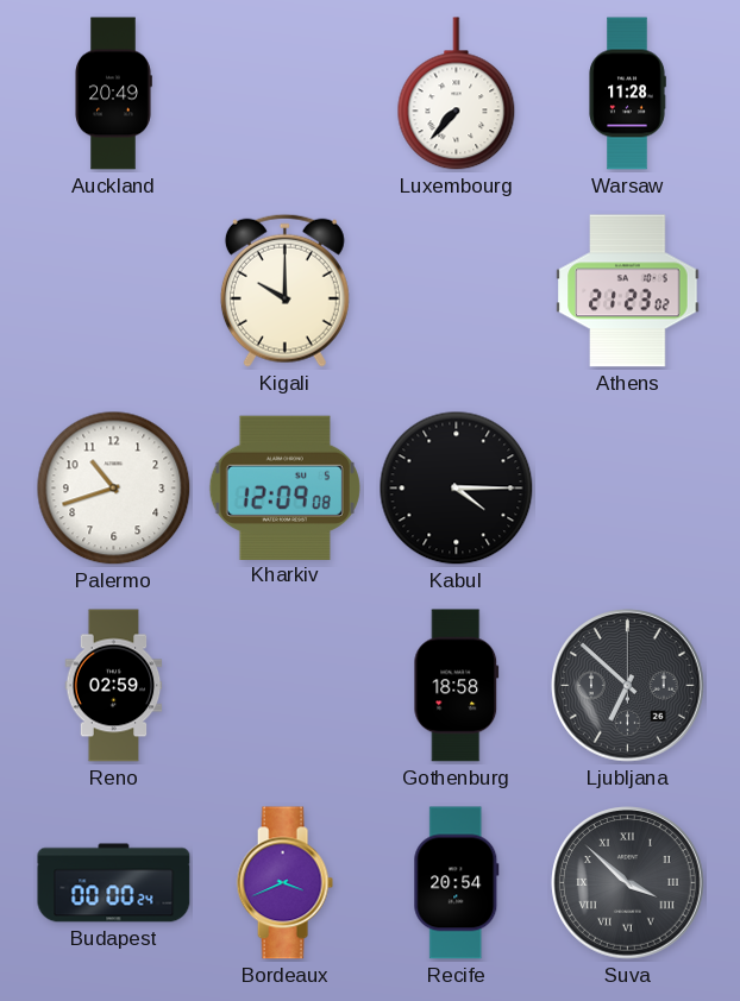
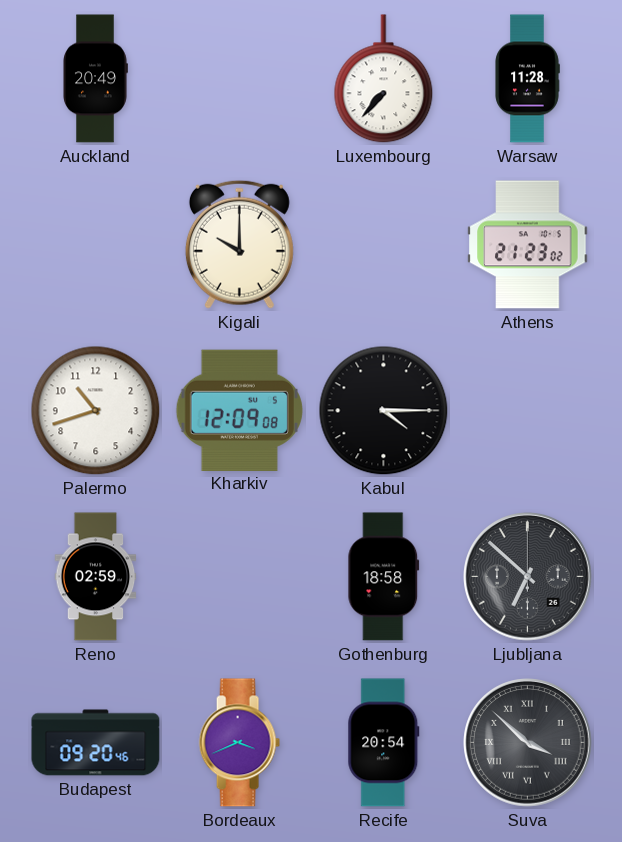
Budapest: 00:00 -> 09:20 (96, 743)
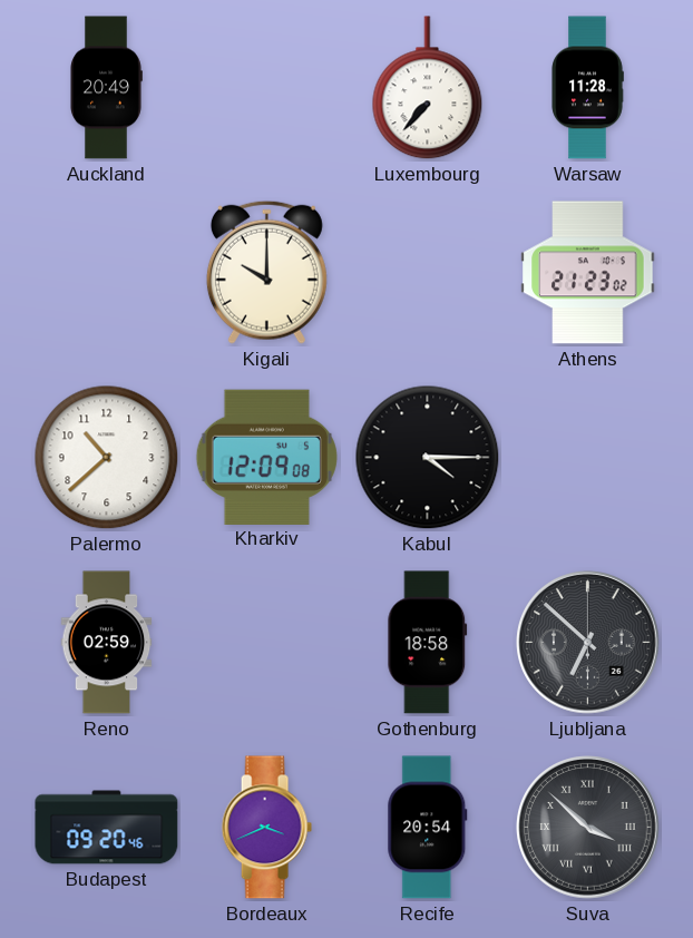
Palermo: 10:42 -> 10:38 (107, 458)
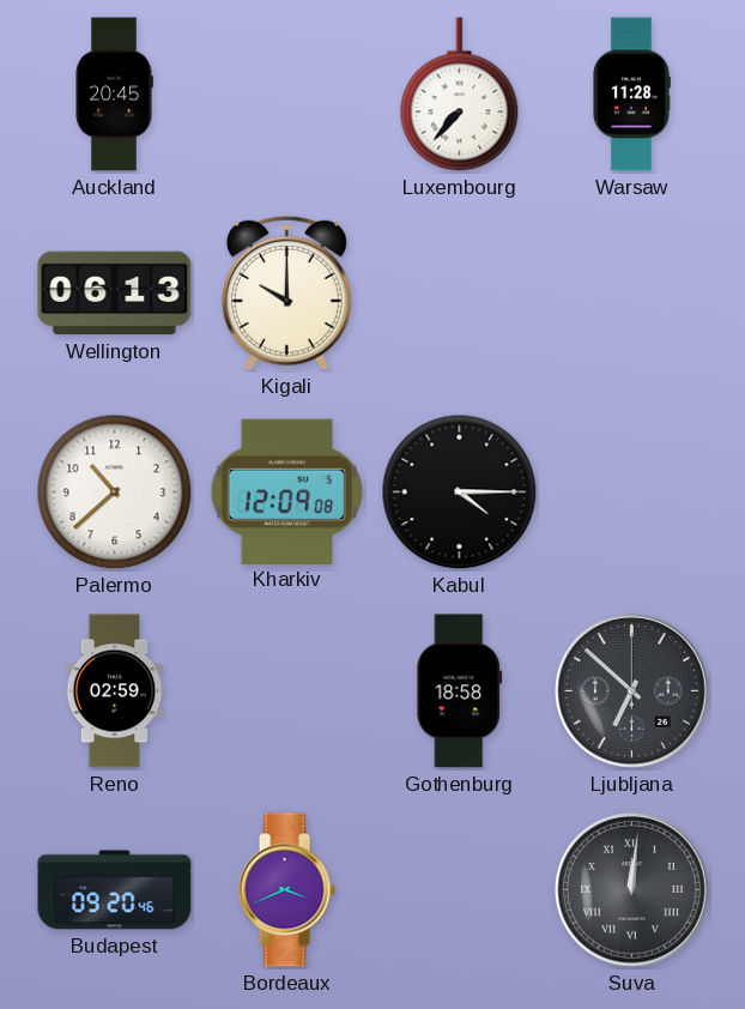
Auckland: 20:49 -> 20:45 (114, 95)
Wellington: none -> 06:13 (115, 294)
Athens: 21:23 -> none (588, 273)
Recife: 20:54 -> none (428, 828)
Suva: 3:52 -> 12:01 (632, 890)
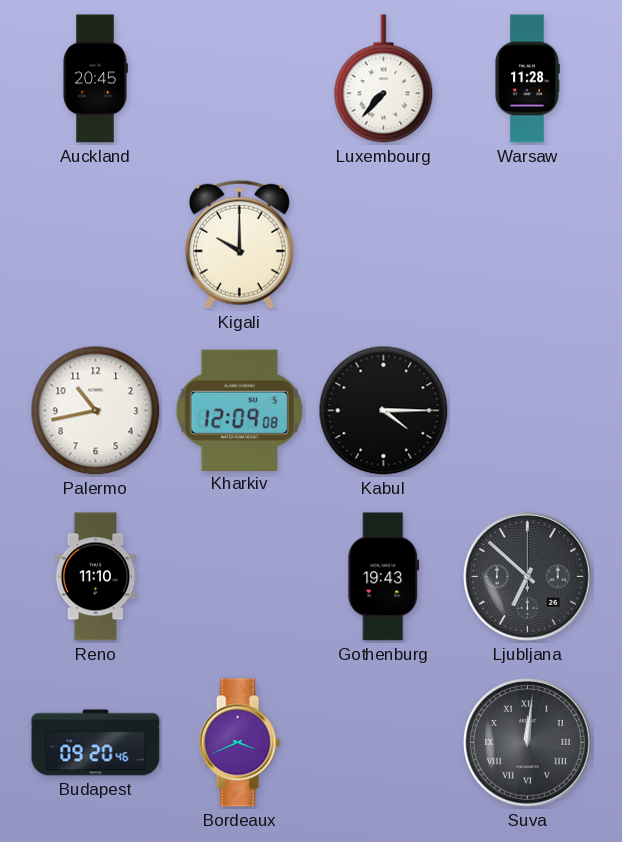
Wellington: 06:13 -> none (115, 294)
Palermo: 10:38 -> 10:43 (96, 411)
Reno: 02:59 -> 11:10 (96, 577)
Gothenburg: 18:58 -> 19:43 (384, 577)
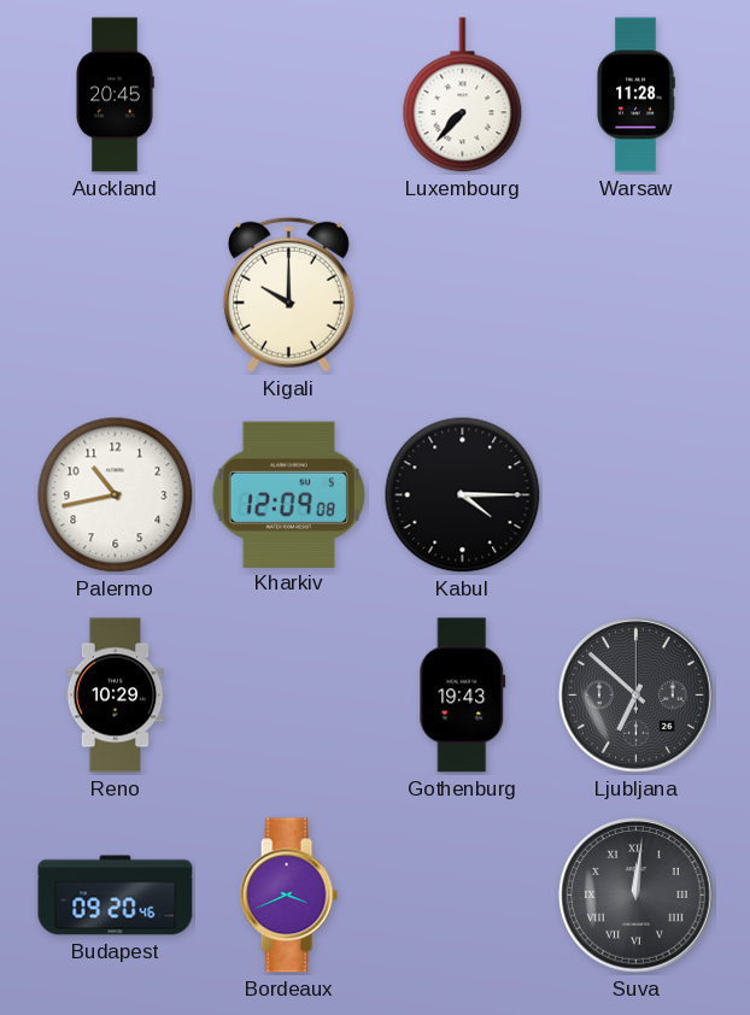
Reno: 11:10 -> 10:29 (116, 696)
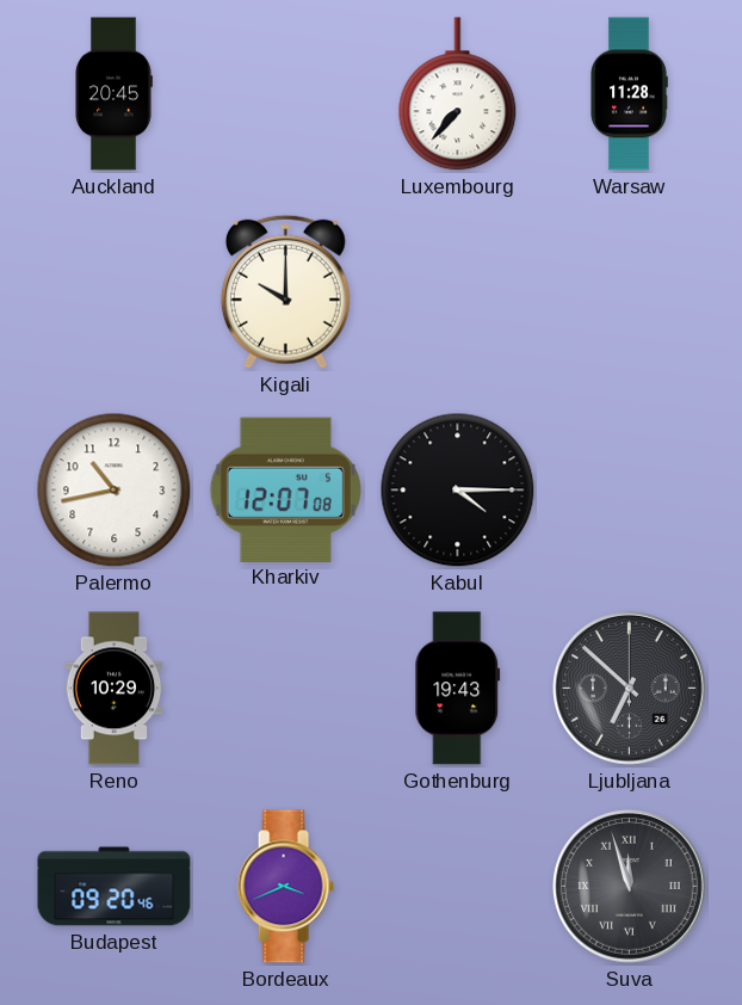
Kharkiv: 12:09 -> 12:07 (285, 489)
Suva: 12:01 -> 11:57 (630, 887)
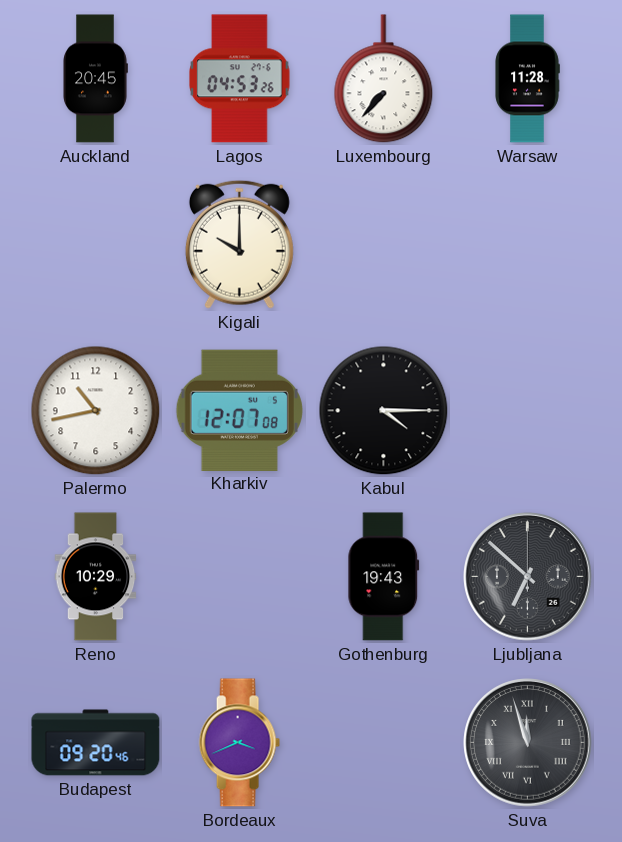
Lagos: none -> 04:53 (240, 79)
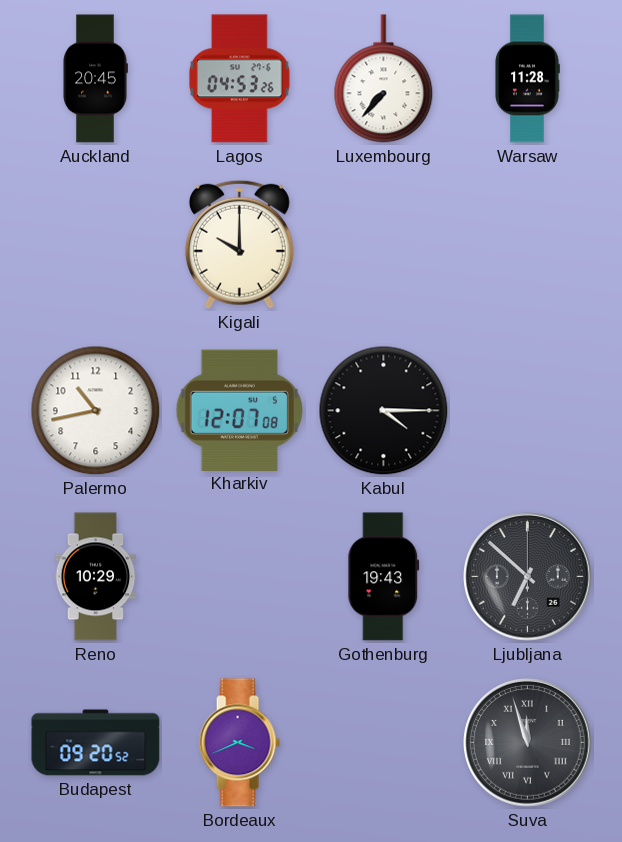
Budapest: 09:20:46 -> 09:20:52 (96, 743)
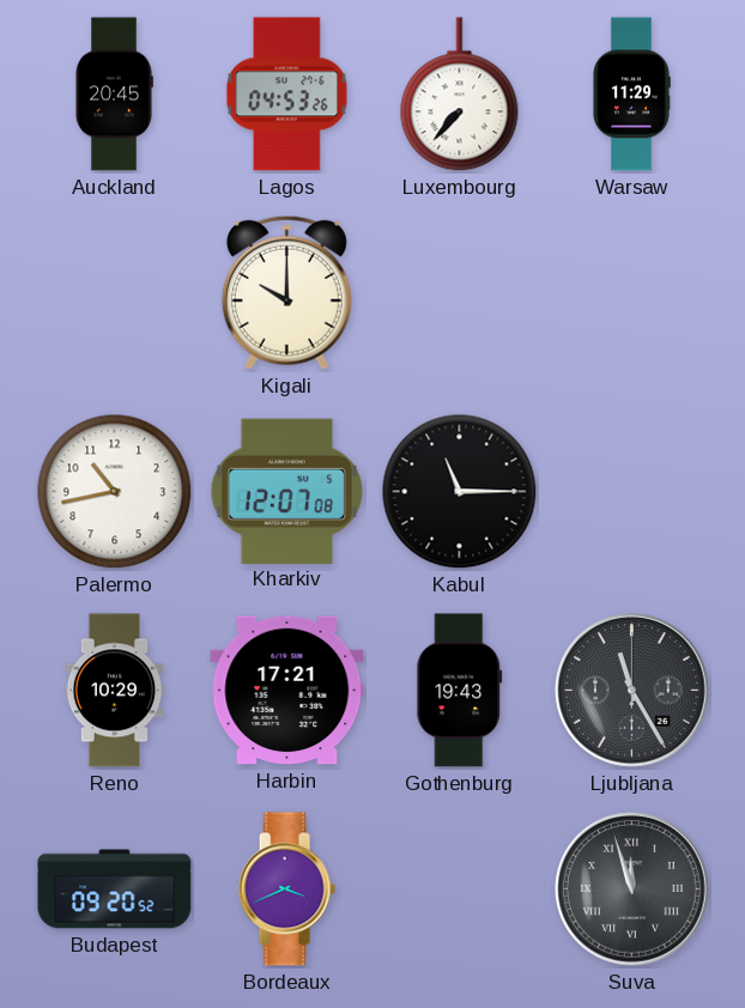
Warsaw: 11:28 -> 11:29 (631, 95)
Kabul: 4:15 -> 11:15 (460, 492)
Harbin: none -> 17:21 (287, 691)
Ljubljana: 6:52 -> 11:25 (632, 691)
